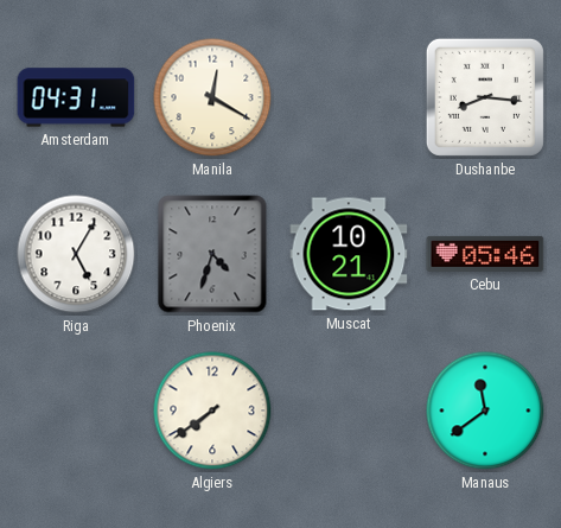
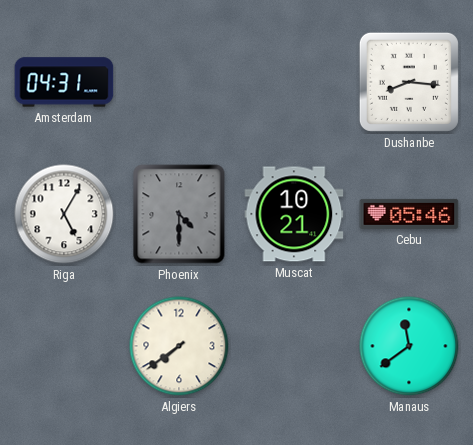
Manila: 12:20 -> none (212, 97)
Phoenix: 4:33 -> 4:30 (179, 214)
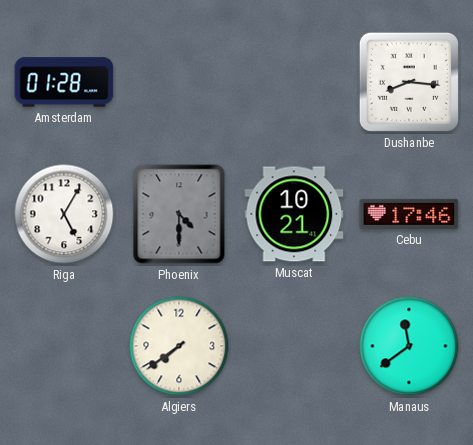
Amsterdam: 04:31 -> 01:28 (64, 82)
Cebu: 05:46 -> 17:46 (409, 214)
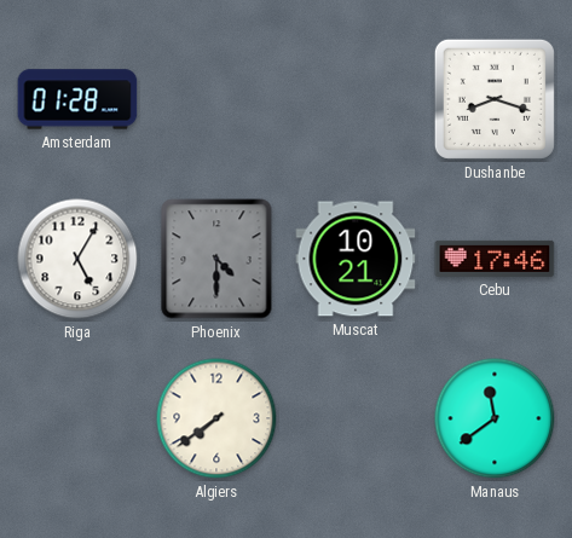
Dushanbe: 8:16 -> 8:18 (495, 99)
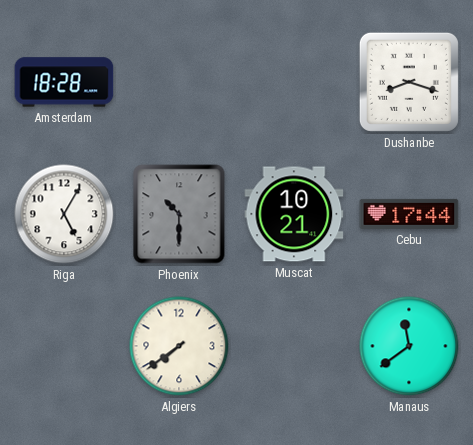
Amsterdam: 01:28 -> 18:28 (64, 82)
Phoenix: 4:30 -> 10:30 (179, 214)
Cebu: 17:46 -> 17:44 (409, 214)
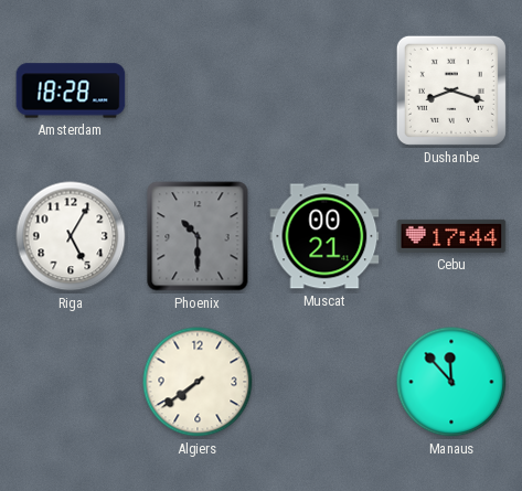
Muscat: 10:21 -> 00:21 (324, 236)
Manaus: 11:39 -> 11:53 (451, 382)
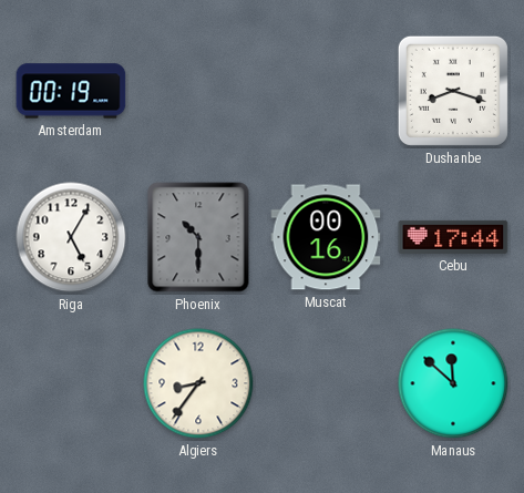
Amsterdam: 18:28 -> 00:19 (71, 91)
Muscat: 00:21 -> 00:16 (326, 237)
Algiers: 7:39 -> 8:36 (198, 383)
Manaus: 11:53 -> 11:52 (453, 383)
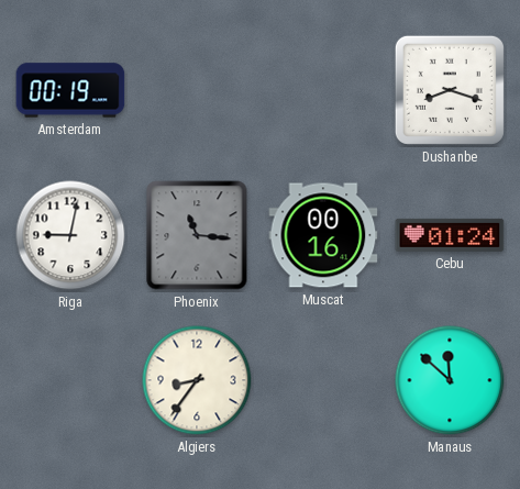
Riga: 5:05 -> 9:02 (70, 235)
Phoenix: 10:30 -> 11:16 (197, 235)
Cebu: 17:44 -> 01:24 (450, 235)
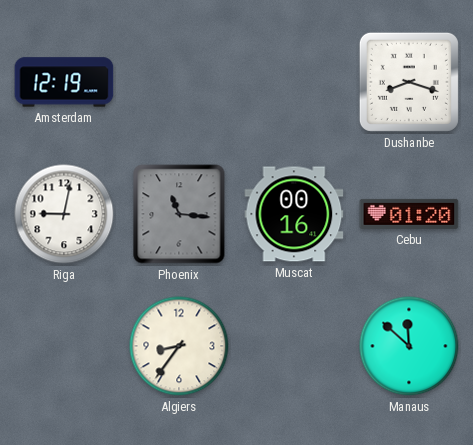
Amsterdam: 00:19 -> 12:19 (64, 82)
Cebu: 01:24 -> 01:20 (409, 214)
